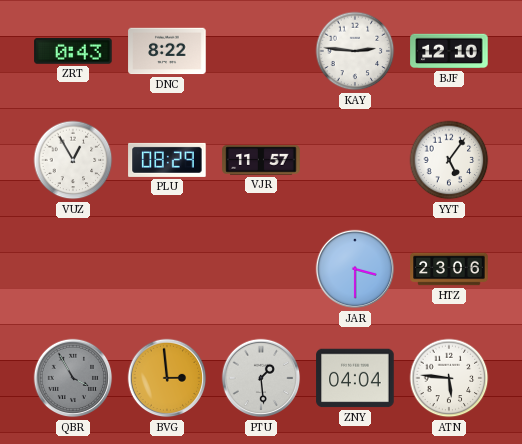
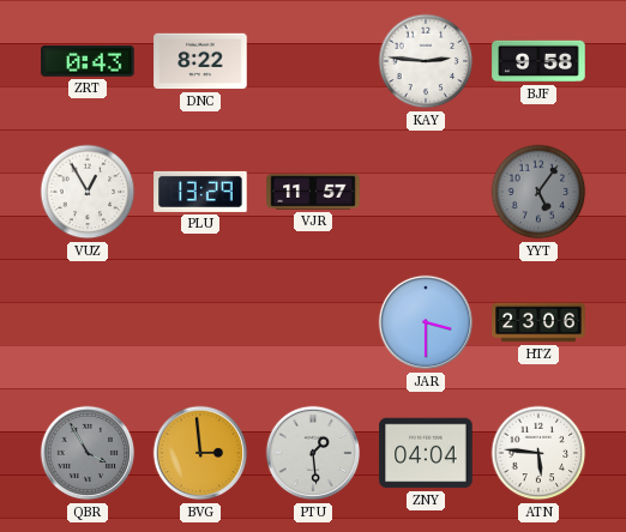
BJF: 12:10 -> 9:58 (538, 61)
PLU: 08:29 -> 13:29 (200, 192)
YYT dial: white -> grey (538, 192)
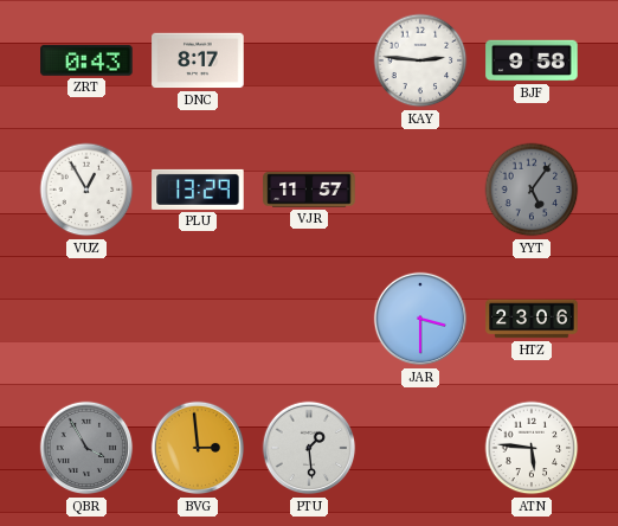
DNC: 8:22 -> 8:17 (198, 60)
ZNY: 04:04 -> none (426, 453)
